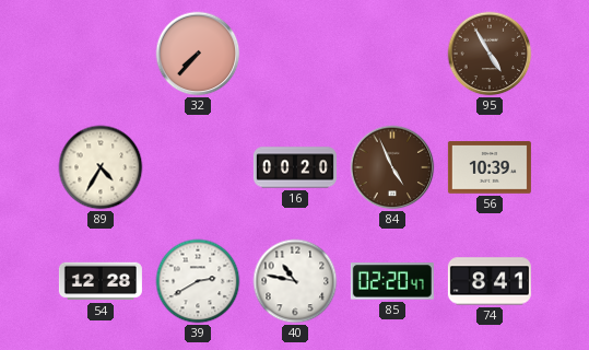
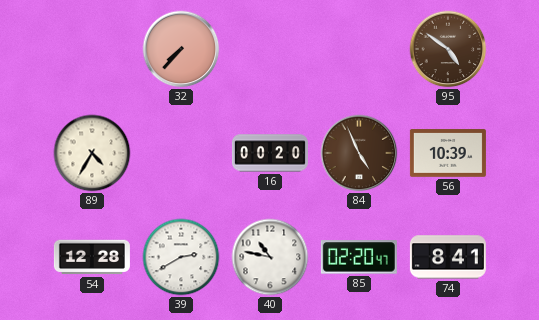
95: 4:55 -> 4:51 (448, 49)
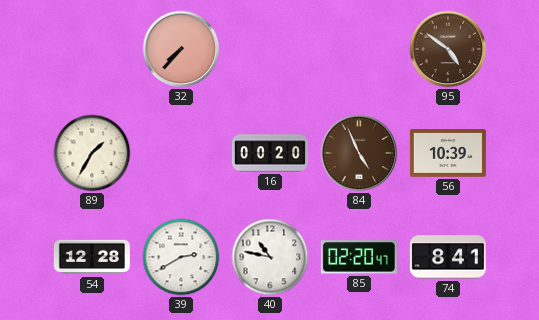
89: 4:35 -> 1:35 (92, 153)
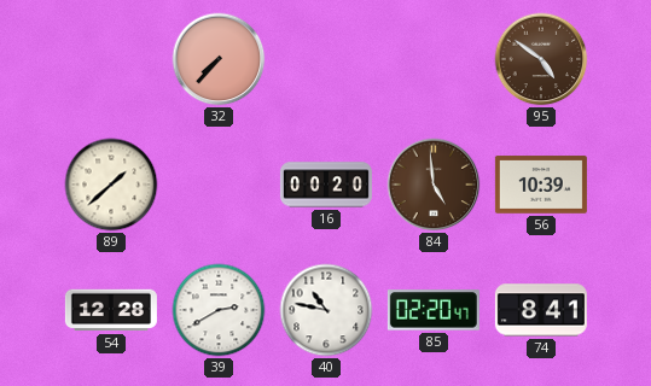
89: 1:35 -> 1:38 (111, 185)
84: 4:56 -> 4:59 (434, 185)
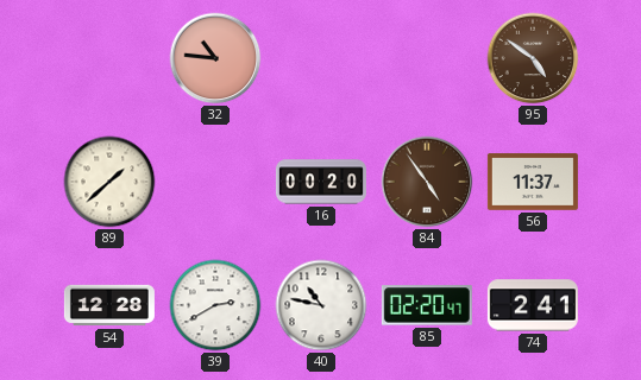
32: 7:37 -> 10:46 (215, 58)
84: 4:59 -> 4:54 (427, 182)
56: 10:39 -> 11:37 (533, 182)
74: 8:41 -> 2:41 (533, 305)
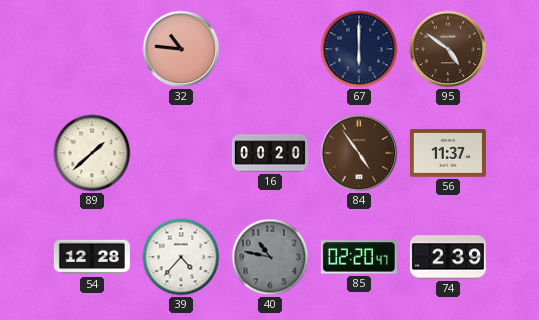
67: none -> 6:00 (359, 49)
39: 2:40 -> 4:37 (181, 257)
40 dial: white -> grey (270, 257)
74: 2:41 -> 2:39 (448, 257)
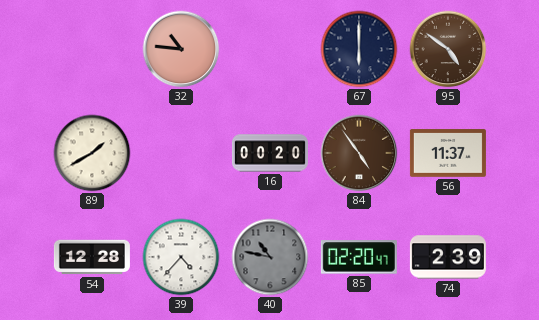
89: 1:38 -> 1:40 (92, 153)
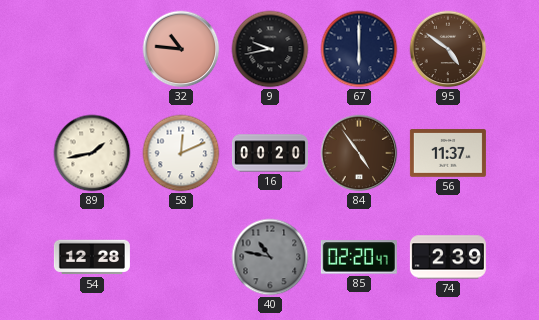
9: none -> 9:43 (270, 49)
89: 1:40 -> 1:43 (92, 153)
58: none -> 12:11 (181, 153)
39: 4:37 -> none (181, 257)
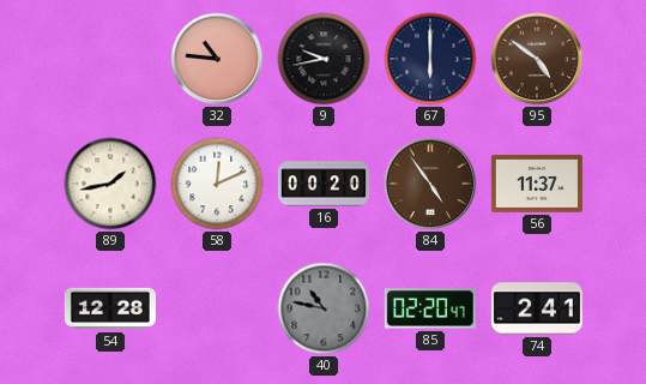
74: 2:39 -> 2:41 (537, 308)
